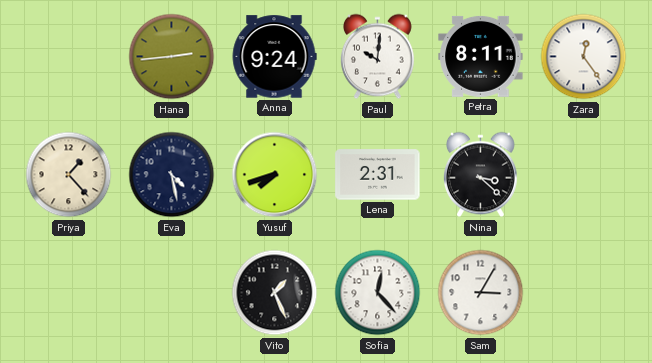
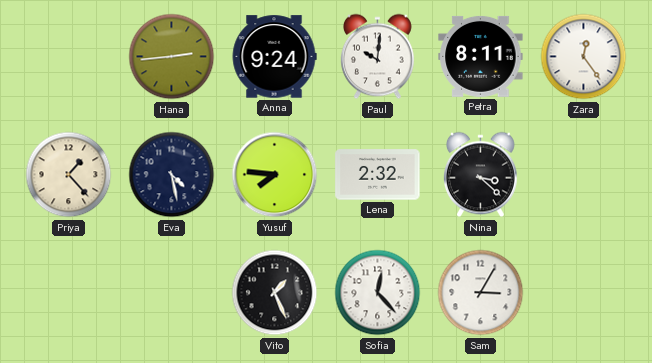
Yusuf: 7:42 -> 7:46 (275, 175)
Lena: 2:31 -> 2:32 (378, 175)
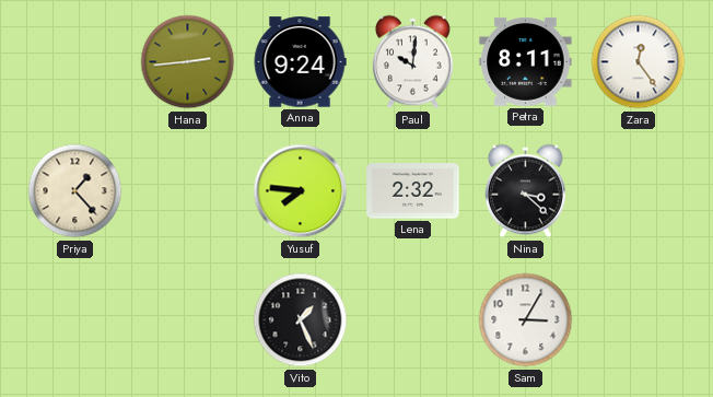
Eva: 4:28 -> none (172, 175)
Sofia: 12:23 -> none (378, 293)
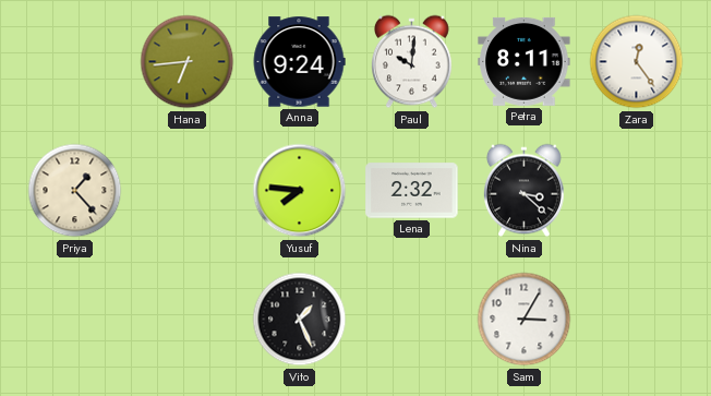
Hana: 2:44 -> 6:44 (188, 62)
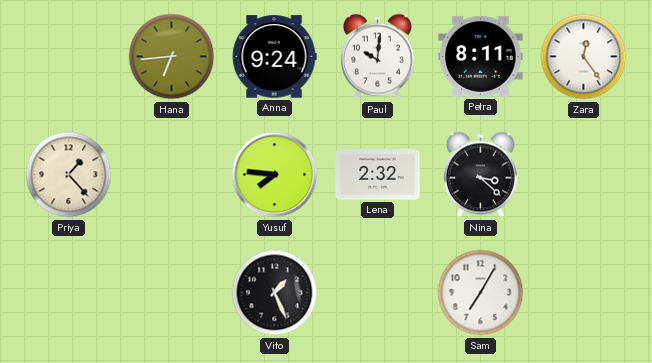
Sam: 3:05 -> 7:05 (481, 293)
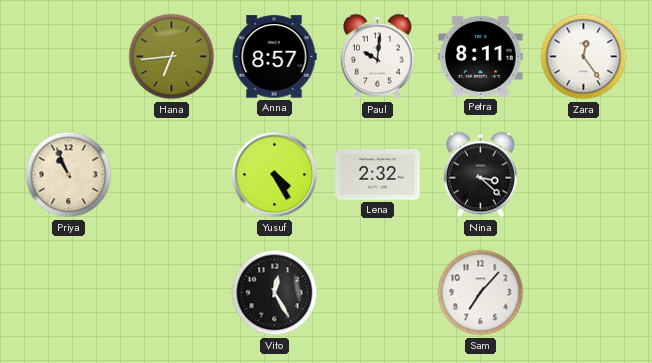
Anna: 9:24 -> 8:57 (274, 57)
Priya: 1:23 -> 10:56 (69, 175)
Yusuf: 7:46 -> 4:25 (275, 175)
Vito: 1:26 -> 12:25 (275, 293)
Sam: 7:05 -> 7:07 (481, 293)
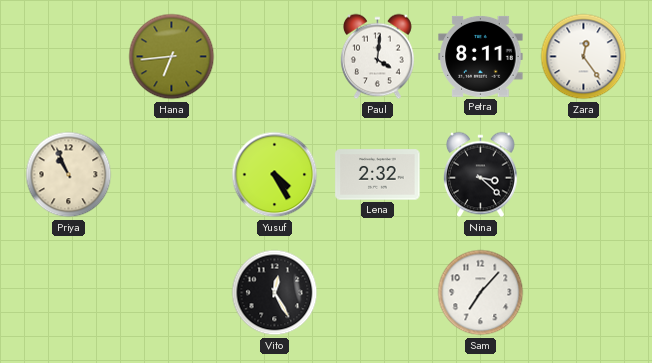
Anna: 8:57 -> none (274, 57)
Paul: 10:01 -> 4:01 (378, 57)
